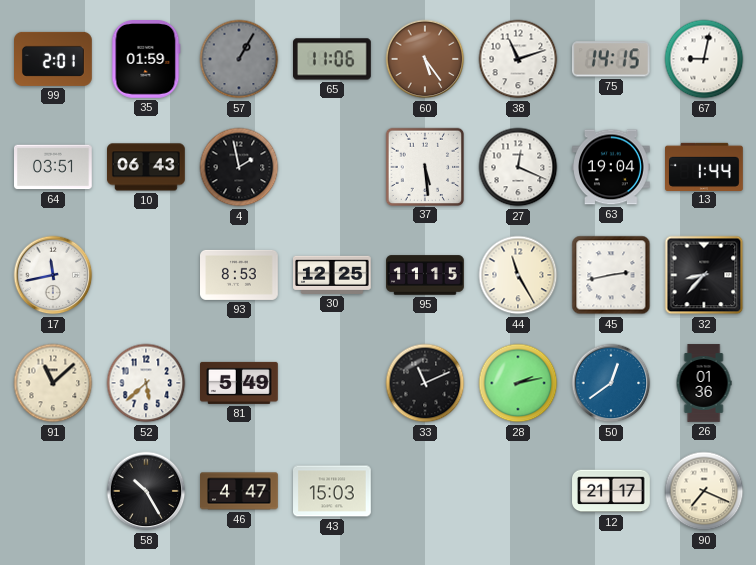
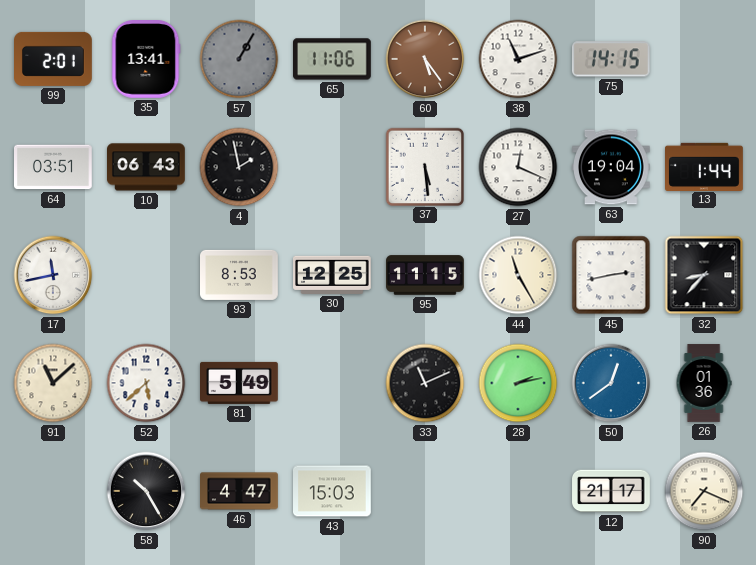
35: 01:59 -> 13:41 (146, 60)
67: 9:02 -> none (704, 59)
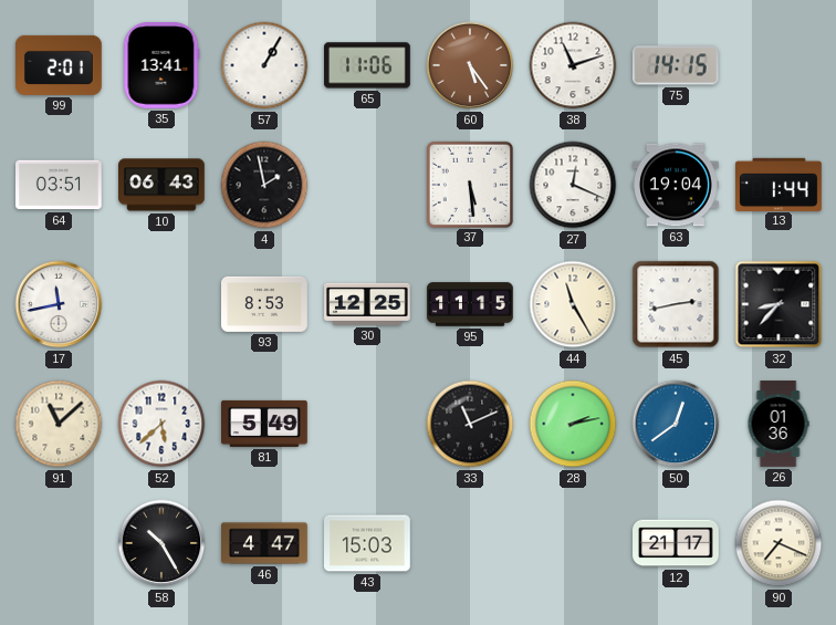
57 dial: grey -> white (264, 65)
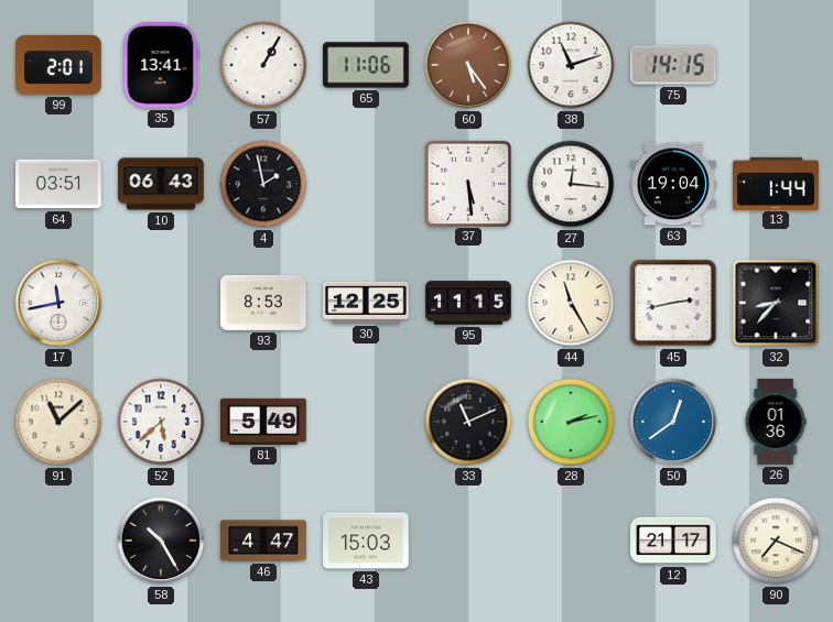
27: 12:19 -> 12:16 (571, 184)
